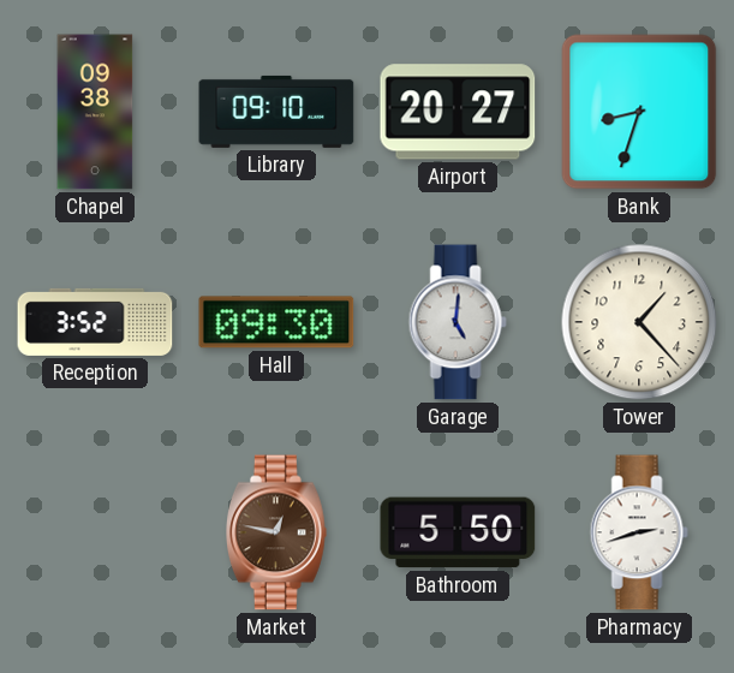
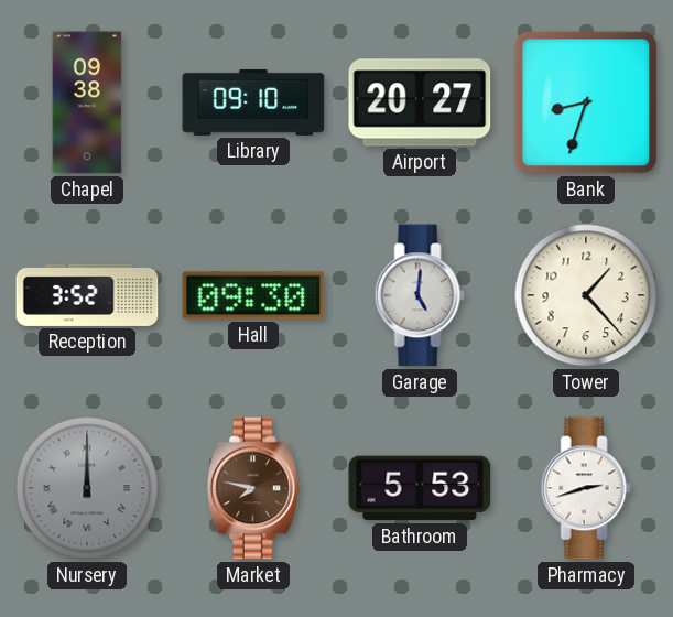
Nursery: none -> 12:00 (87, 488)
Market: 12:47 -> 7:47 (254, 488)
Bathroom: 5:50 -> 5:53 (420, 488)
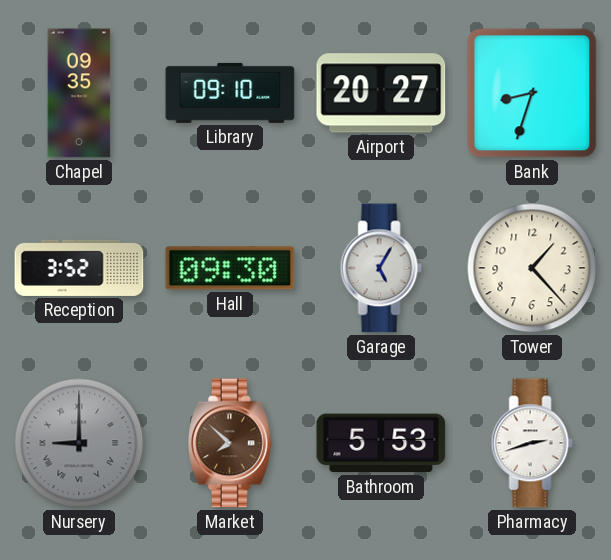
Chapel: 09:38 -> 09:35 (79, 93)
Garage: 5:01 -> 5:05 (381, 268)
Nursery: 12:00 -> 9:00 (79, 443)
Market: 7:47 -> 7:52 (231, 443)
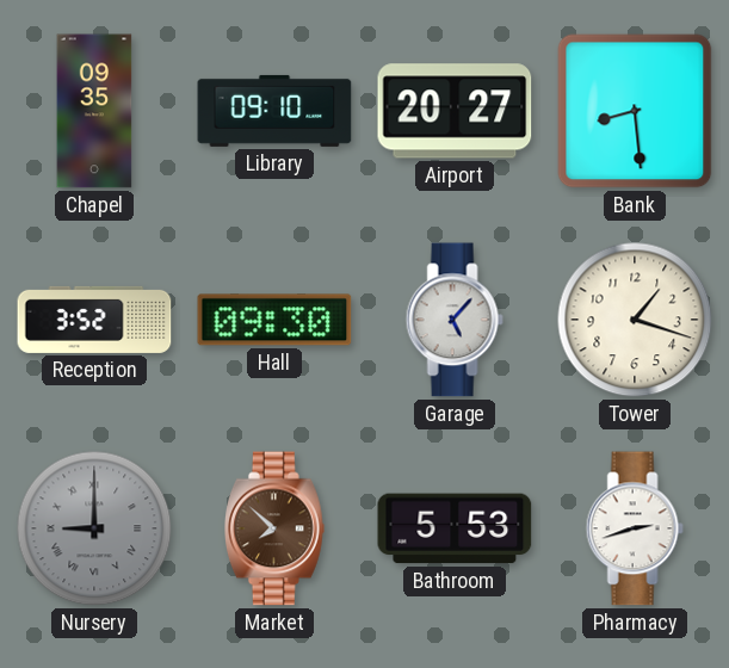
Bank: 8:33 -> 8:29 (635, 111)
Garage: 5:05 -> 5:07 (455, 320)
Tower: 1:23 -> 1:18 (635, 320)
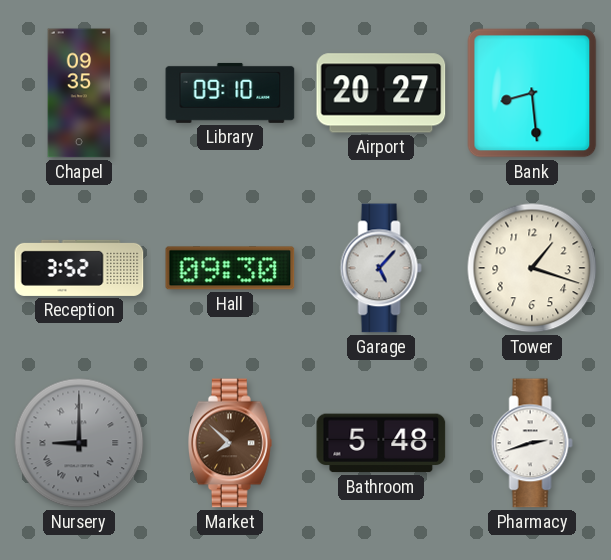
Bathroom: 5:53 -> 5:48 (381, 443)
